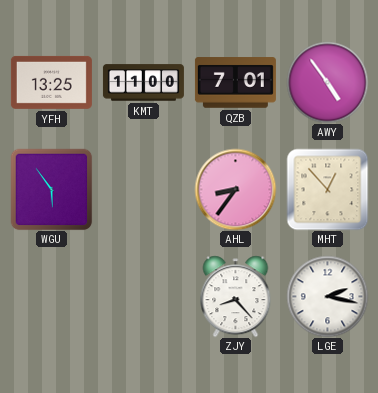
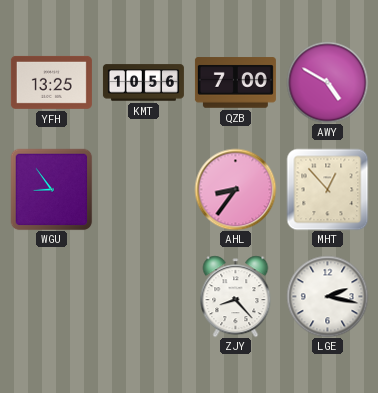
KMT: 11:00 -> 10:56 (143, 83)
QZB: 7:01 -> 7:00 (235, 83)
AWY: 4:54 -> 4:50 (327, 82)
WGU: 5:54 -> 8:54 (51, 189)
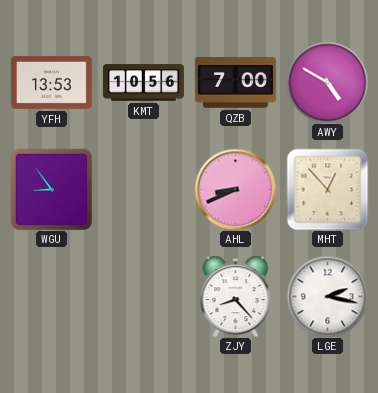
YFH: 13:25 -> 13:53 (51, 82)
AHL: 8:36 -> 8:41 (235, 189)
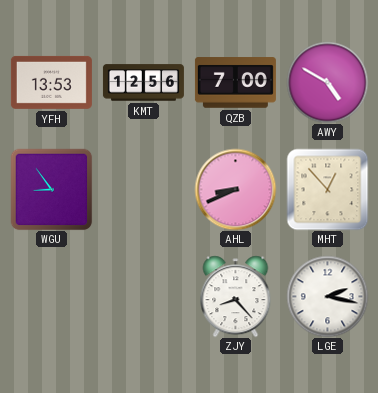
KMT: 10:56 -> 12:56 (143, 83)
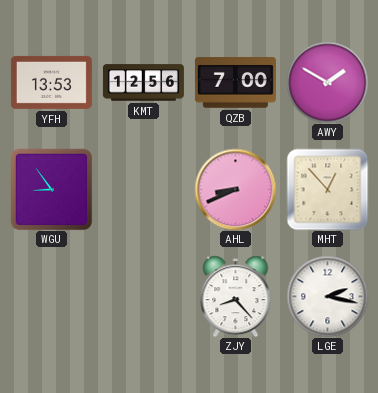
AWY: 4:50 -> 1:50 (327, 82)
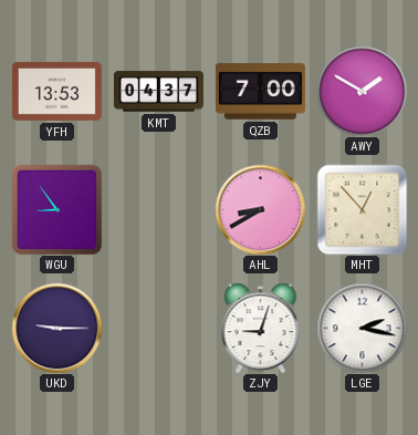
KMT: 12:56 -> 04:37 (158, 92)
AHL: 8:41 -> 8:40 (260, 209)
UKD: none -> 9:15 (56, 328)
ZJY: 8:23 -> 9:03 (261, 328)
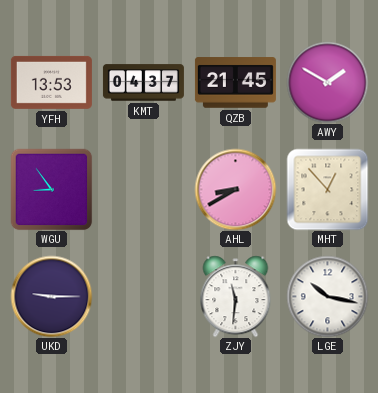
QZB: 7:00 -> 21:45 (235, 83)
ZJY: 9:03 -> 11:31 (236, 296)
LGE: 2:17 -> 10:17 (327, 296)
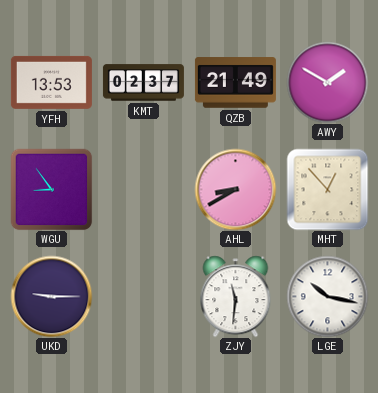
KMT: 04:37 -> 02:37 (143, 83)
QZB: 21:45 -> 21:49 (235, 83)
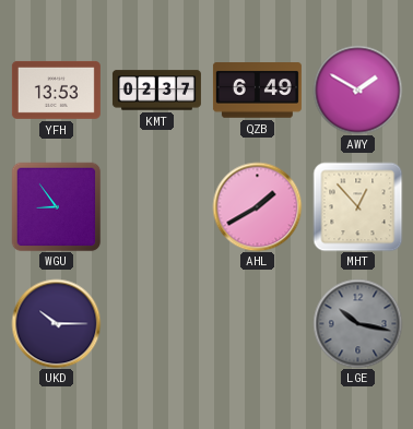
QZB: 21:49 -> 6:49 (257, 91)
AHL: 8:40 -> 1:40 (257, 206)
UKD: 9:15 -> 10:15 (56, 323)
ZJY: 11:31 -> none (236, 296)
LGE dial: white -> grey (357, 323)
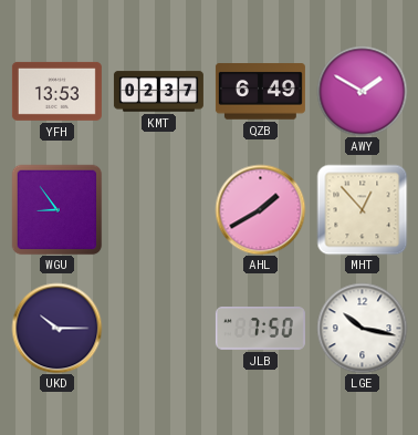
JLB: none -> 7:50 (260, 329)
LGE dial: grey -> white (362, 328)
